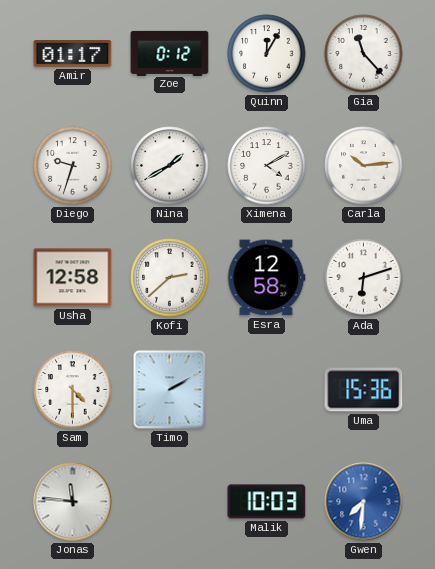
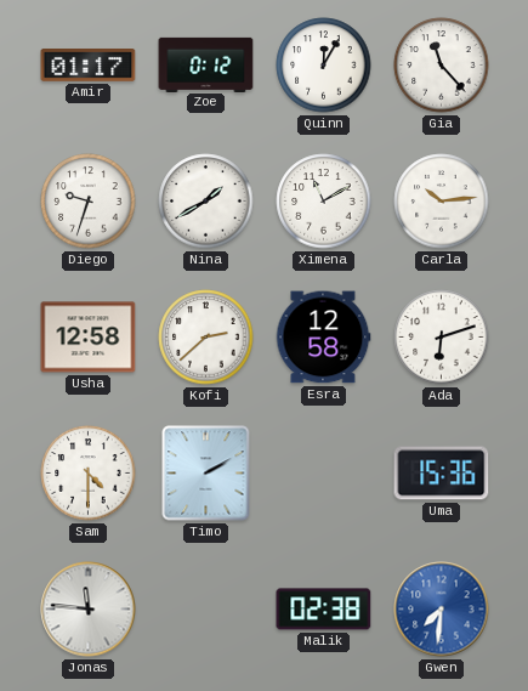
Ximena: 4:10 -> 11:10 (324, 202)
Malik: 10:03 -> 02:38 (324, 610)
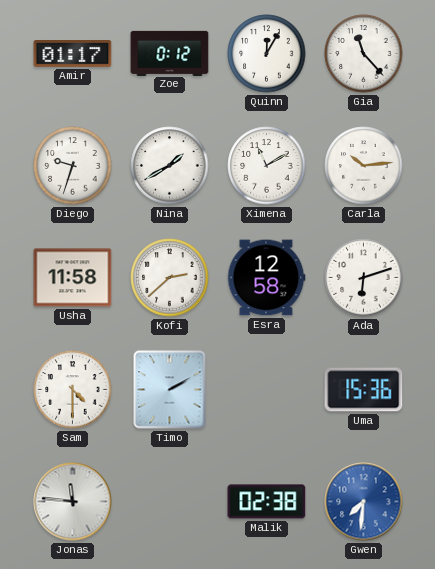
Usha: 12:58 -> 11:58 (73, 278)
